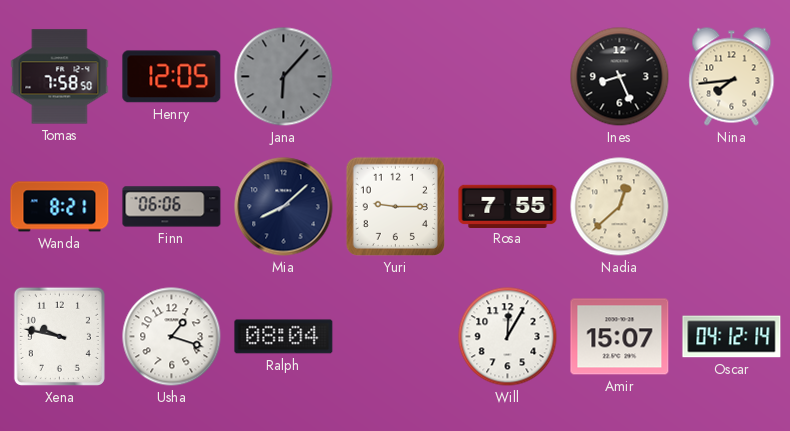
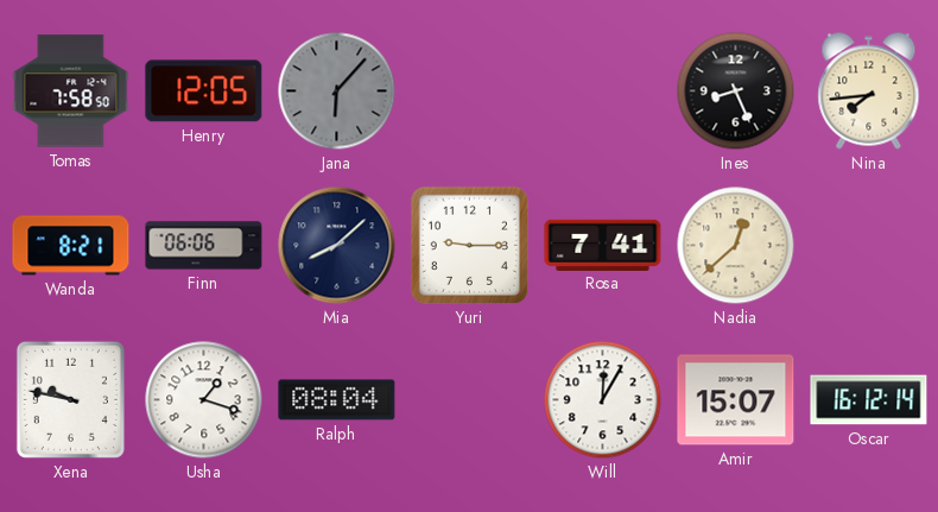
Rosa: 7:55 -> 7:41 (603, 245)
Oscar: 04:12 -> 16:12 (869, 400)
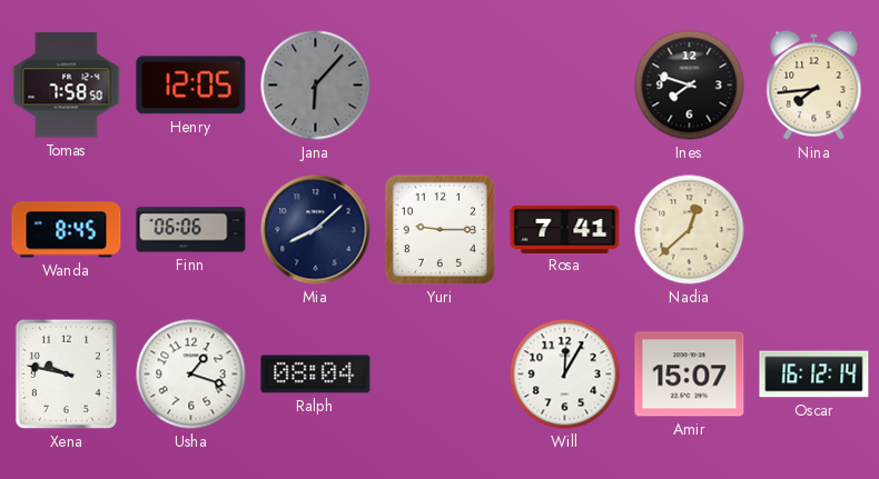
Ines: 8:26 -> 7:48 (690, 86)
Wanda: 8:21 -> 8:45 (67, 230)
